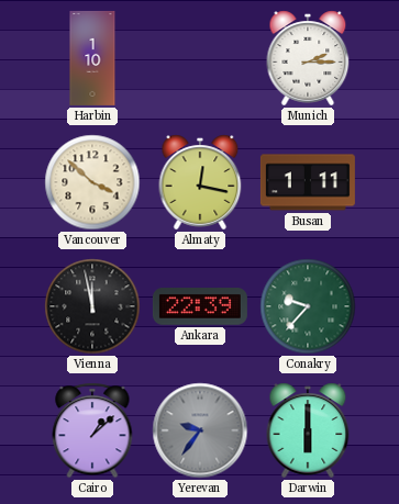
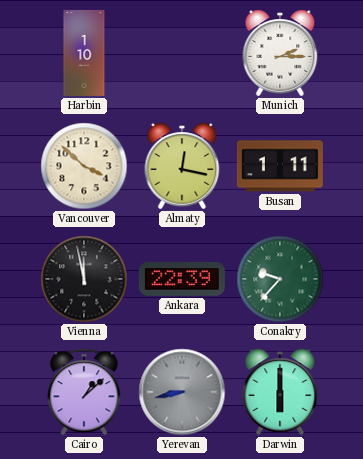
Yerevan: 9:36 -> 8:43 (182, 392)
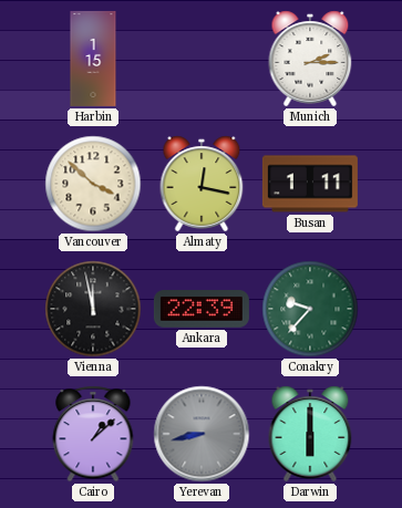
Harbin: 1:10 -> 1:15 (93, 59)
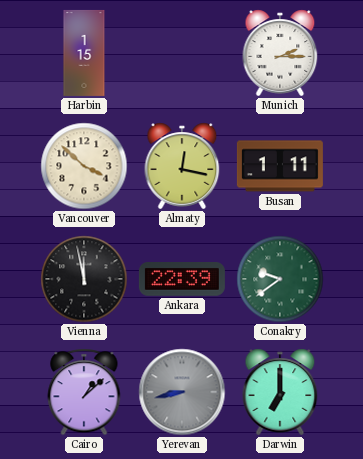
Conakry: 9:37 -> 9:39 (280, 279)
Darwin: 6:00 -> 7:00 (280, 392)
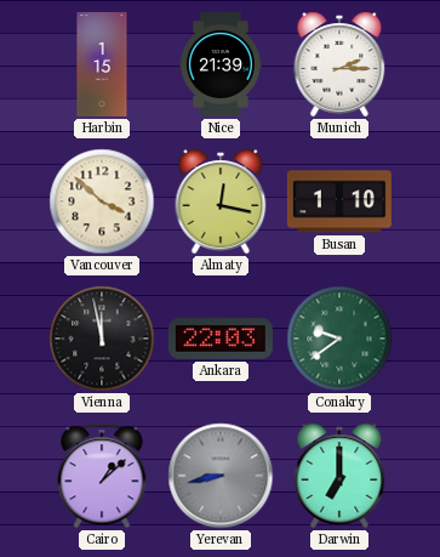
Nice: none -> 21:39 (221, 64)
Busan: 1:11 -> 1:10 (339, 201)
Ankara: 22:39 -> 22:03 (221, 340)
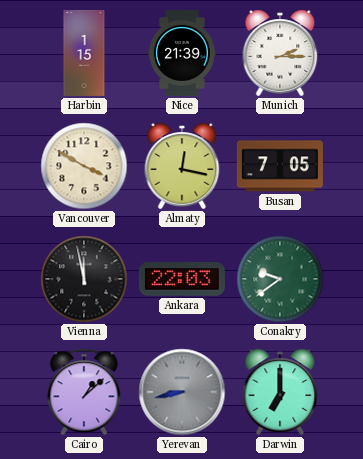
Vancouver: 3:52 -> 3:50 (84, 166)
Busan: 1:10 -> 7:05 (280, 166)
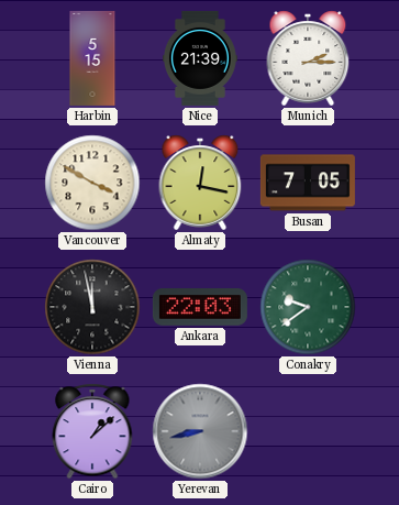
Harbin: 1:15 -> 5:15 (92, 58)
Darwin: 7:00 -> none (280, 392)
